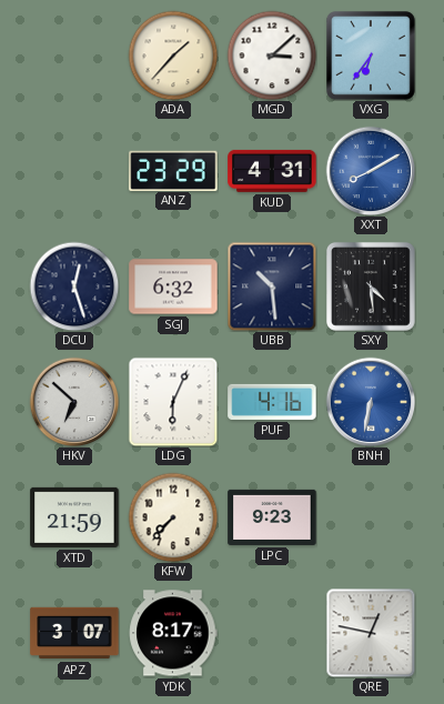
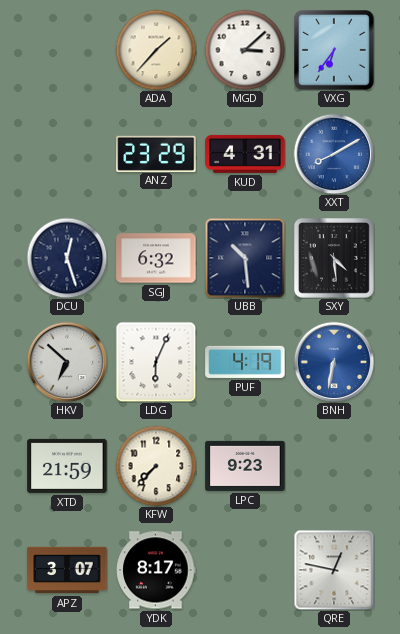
PUF: 4:16 -> 4:19 (245, 362)
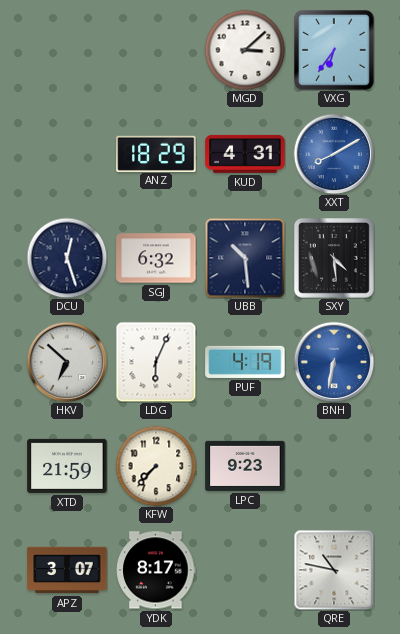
ADA: 1:37 -> none (156, 50)
ANZ: 23:29 -> 18:29 (156, 153)
QRE: 12:47 -> 10:47 (334, 570)
